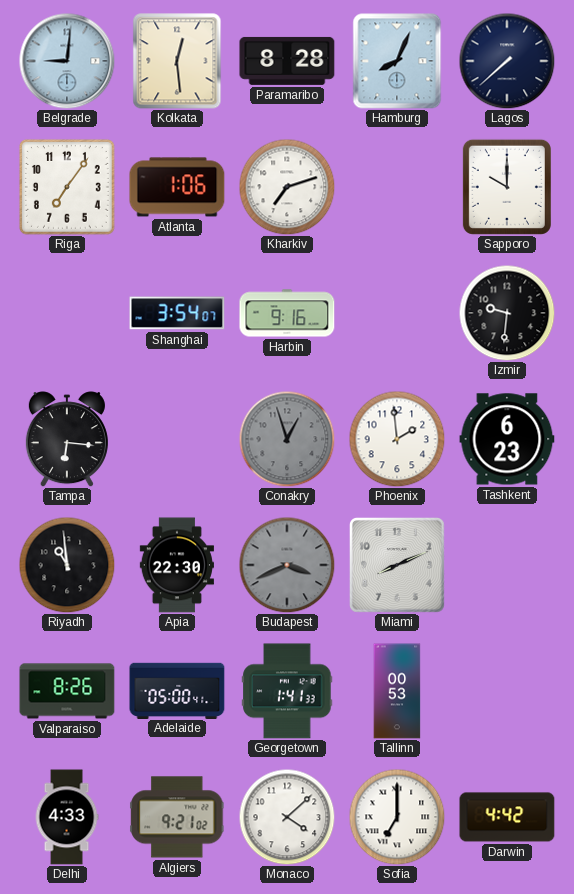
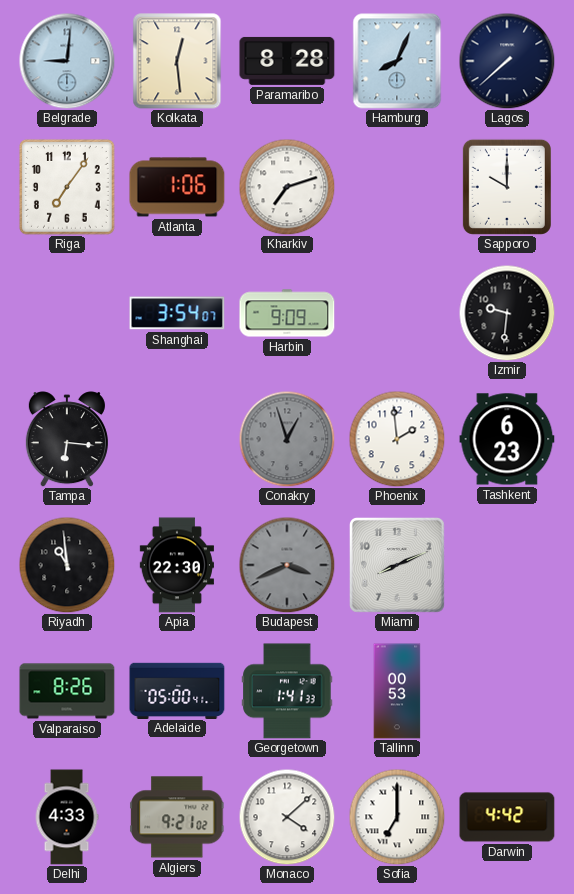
Harbin: 9:16 -> 9:09 (287, 313)
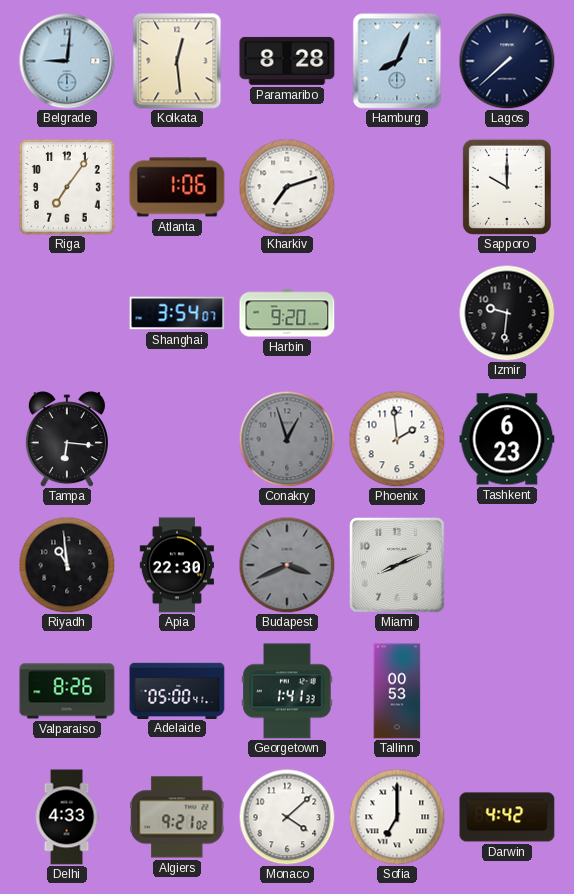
Harbin: 9:09 -> 9:20 (287, 313)
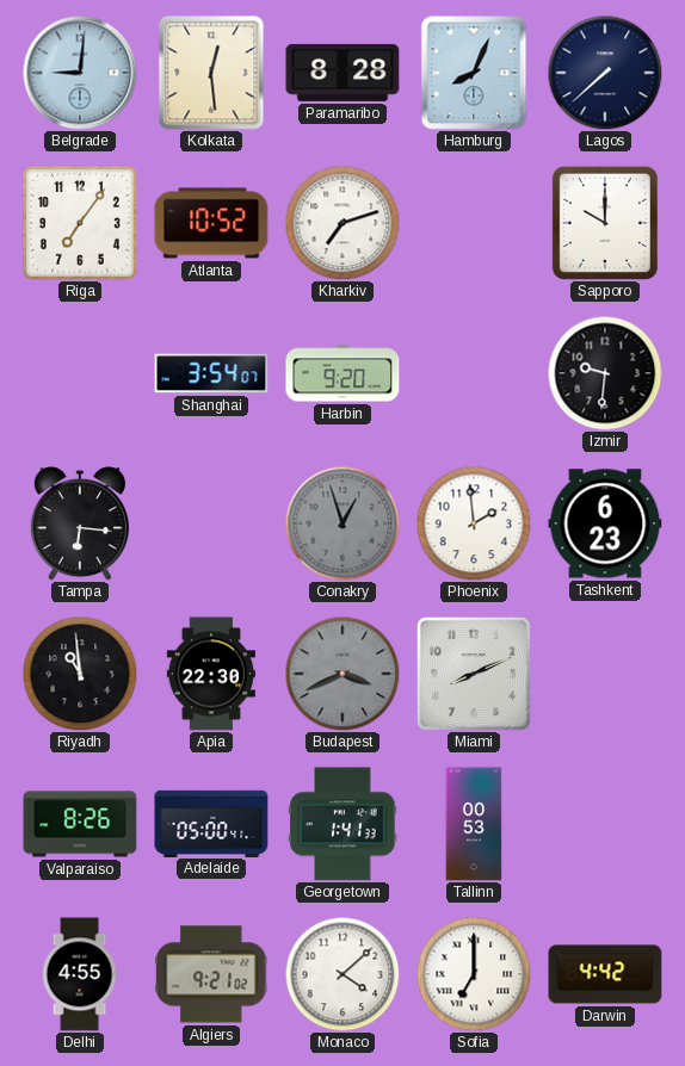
Atlanta: 1:06 -> 10:52 (211, 223)
Delhi: 4:33 -> 4:55 (80, 974)
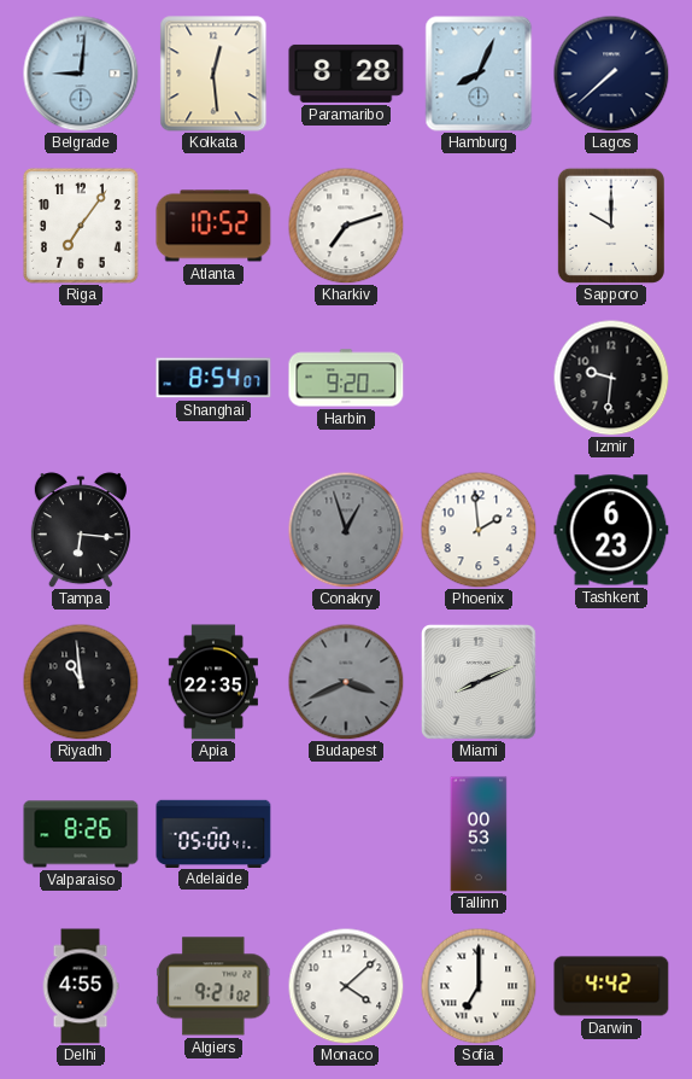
Shanghai: 3:54 -> 8:54 (213, 378)
Apia: 22:30 -> 22:35 (213, 682)
Georgetown: 1:41 -> none (342, 824)
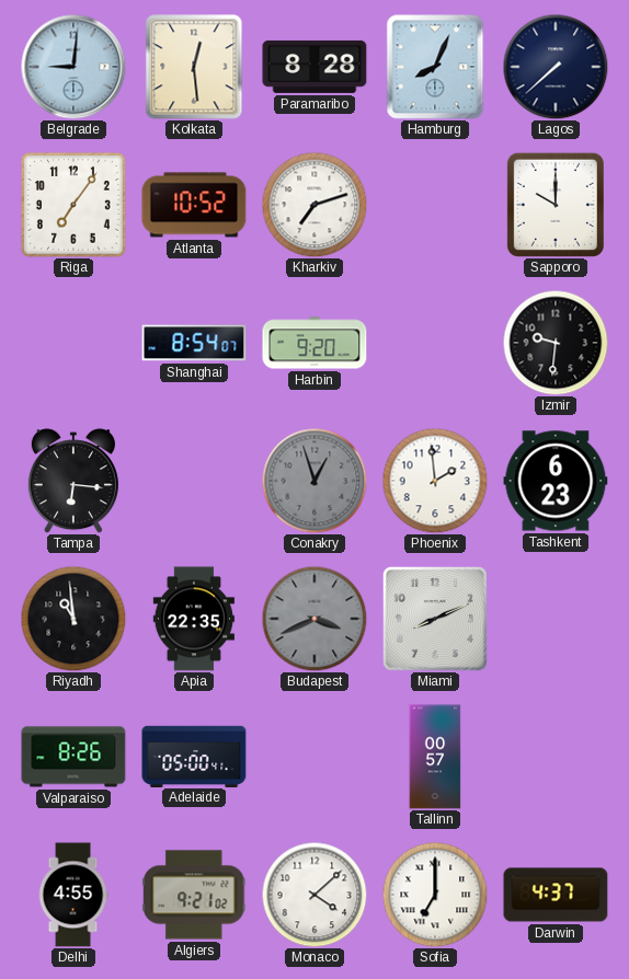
Tallinn: 00:53 -> 00:57 (435, 757)
Darwin: 4:42 -> 4:37 (556, 895)
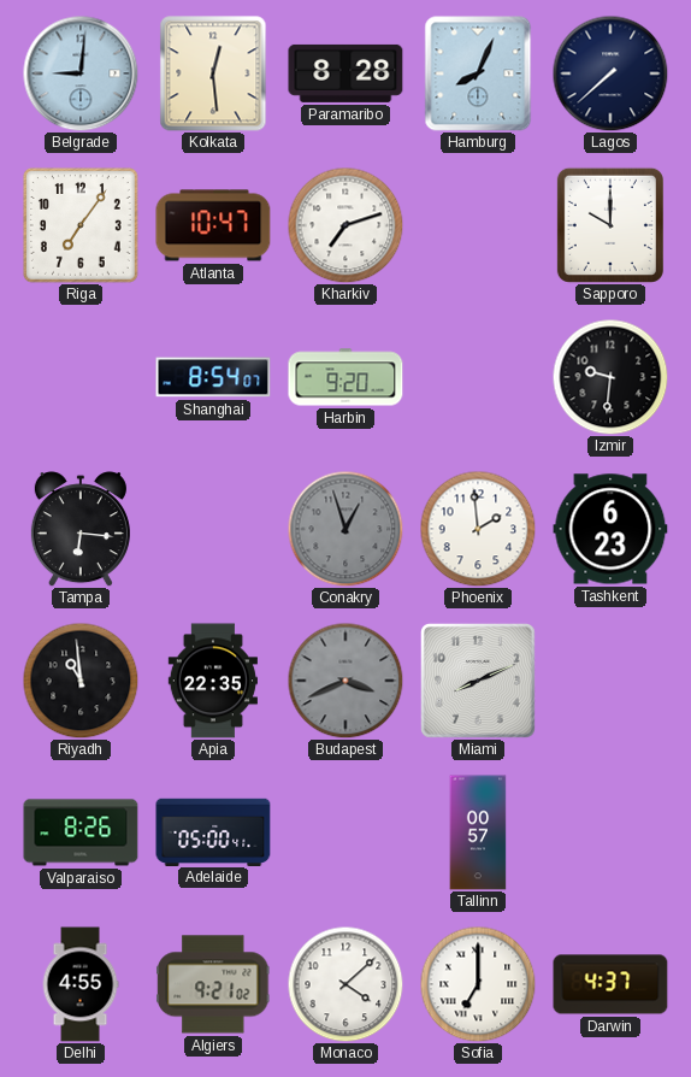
Atlanta: 10:52 -> 10:47 (213, 225)
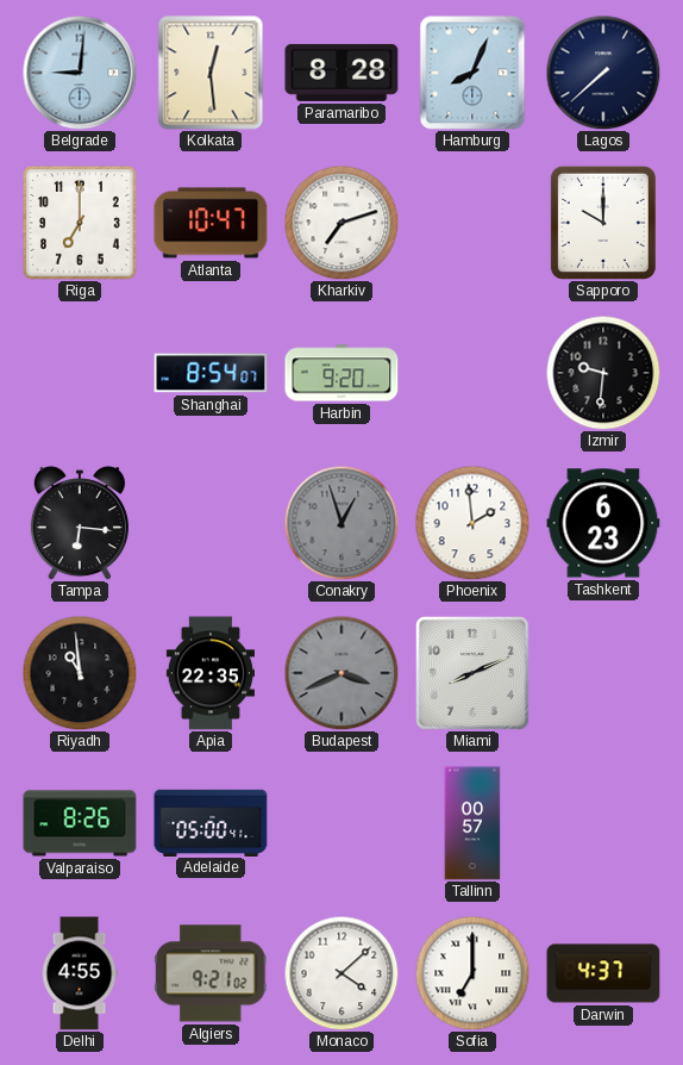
Riga: 7:06 -> 7:00 (80, 223)
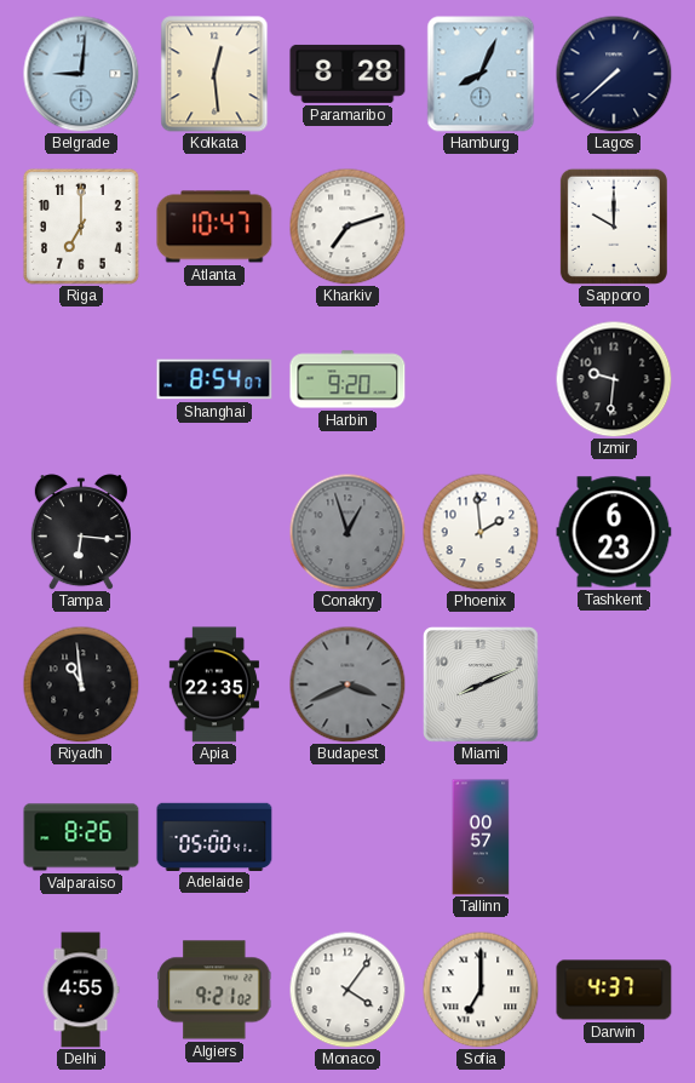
Monaco: 4:08 -> 4:06 (347, 990)
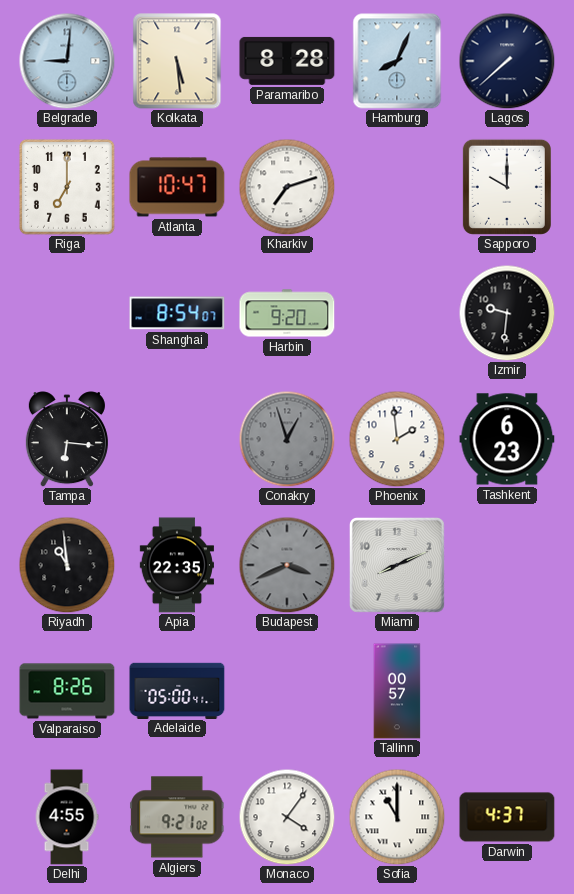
Kolkata: 12:29 -> 5:29 (177, 61)
Sofia: 7:00 -> 11:00 (397, 817)
